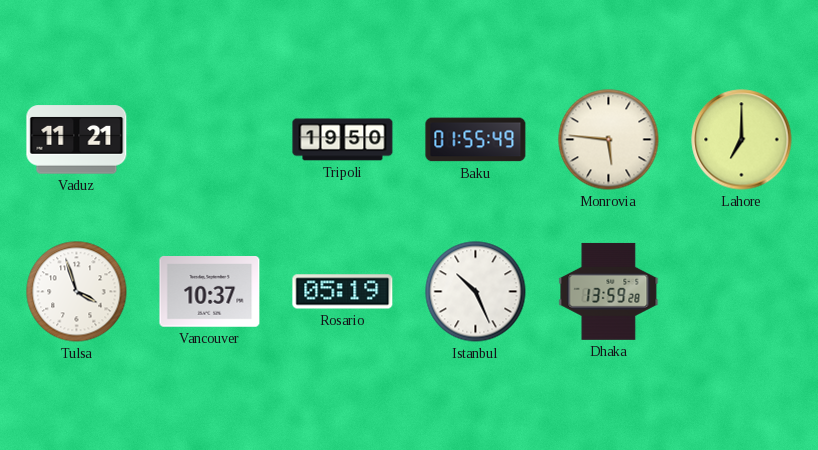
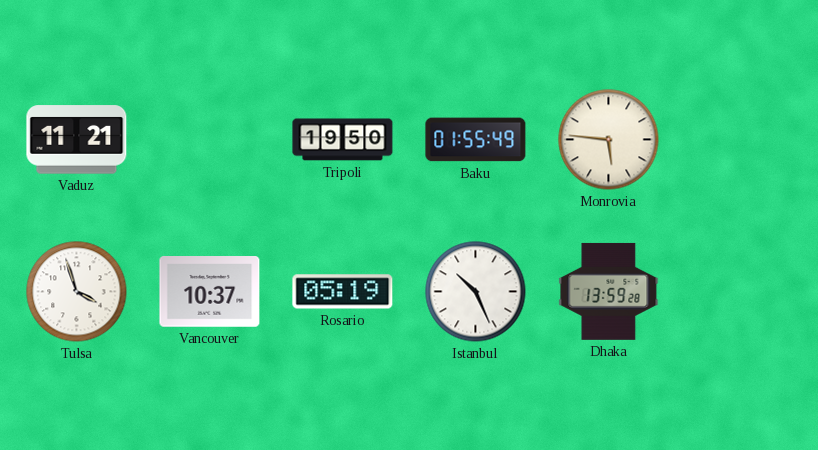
Lahore: 7:00 -> none (742, 140)
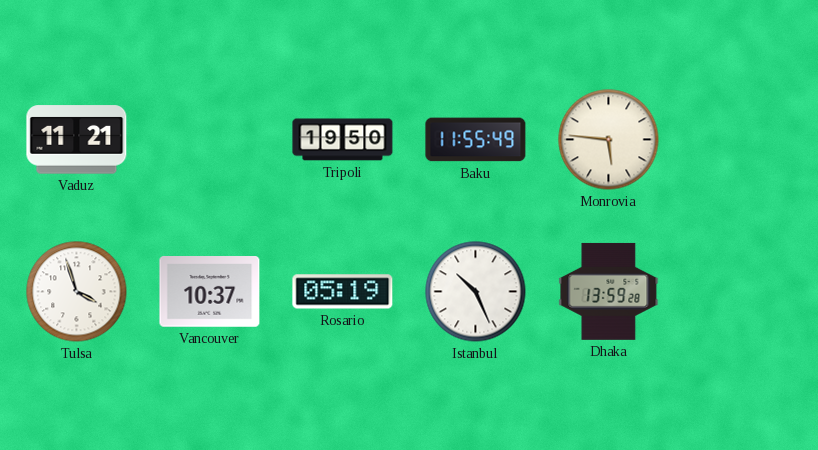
Baku: 01:55 -> 11:55 (476, 140)
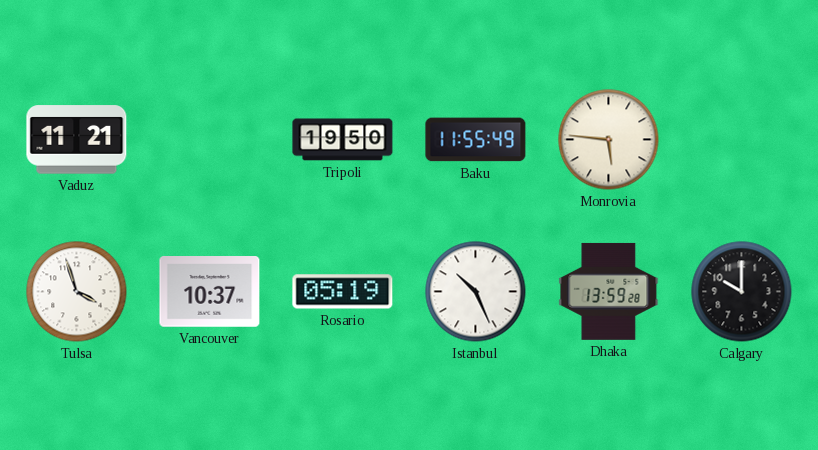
Calgary: none -> 10:00 (742, 292)
